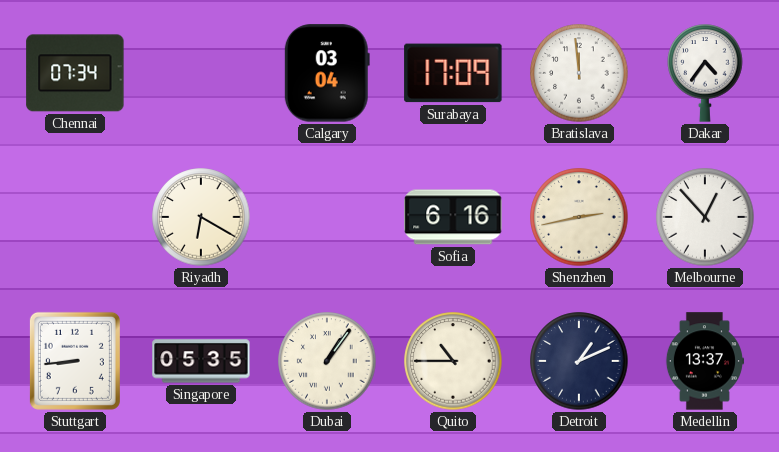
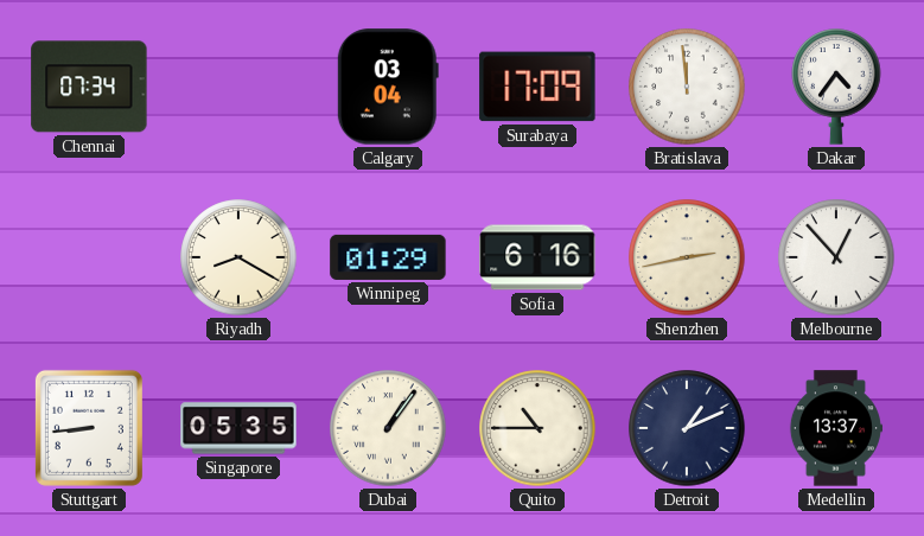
Riyadh: 6:20 -> 8:20 (238, 257)
Winnipeg: none -> 01:29 (388, 257)
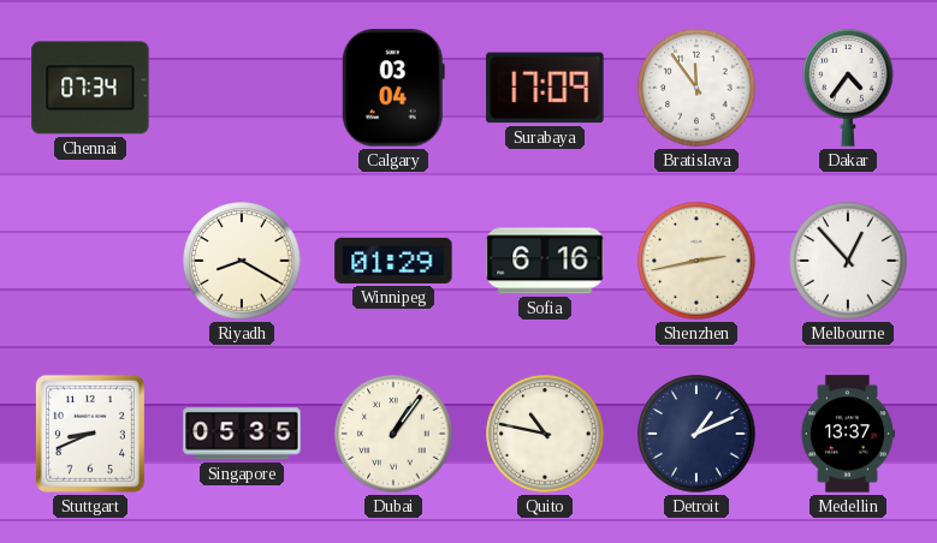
Bratislava: 11:59 -> 11:54 (696, 88)
Stuttgart: 8:44 -> 8:41 (90, 434)
Quito: 10:45 -> 10:47 (545, 434)
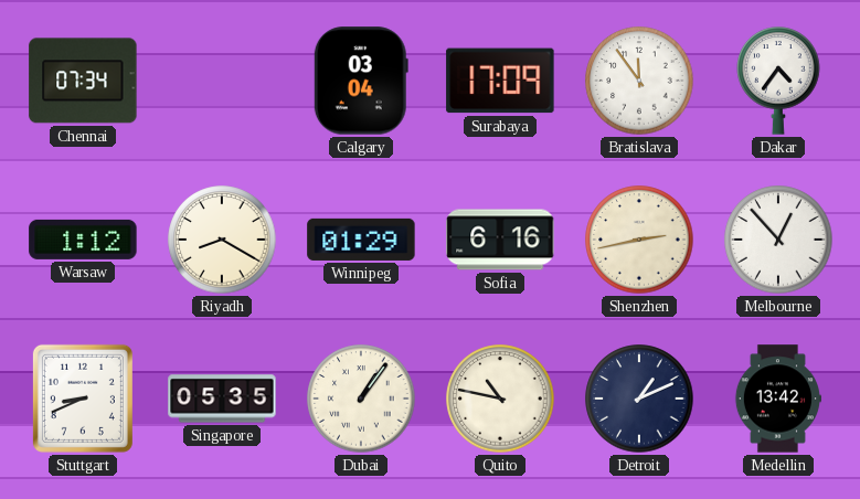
Warsaw: none -> 1:12 (83, 240)
Medellin: 13:37 -> 13:42 (777, 399)
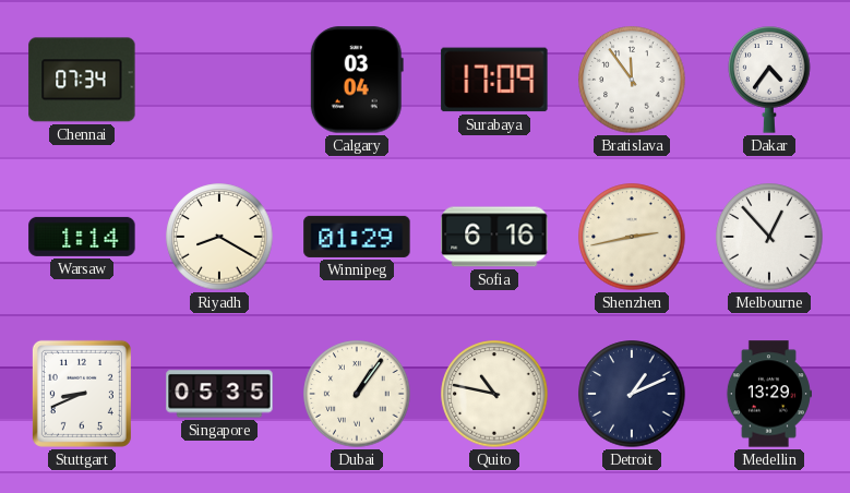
Warsaw: 1:12 -> 1:14 (82, 237)
Medellin: 13:42 -> 13:29 (768, 394)
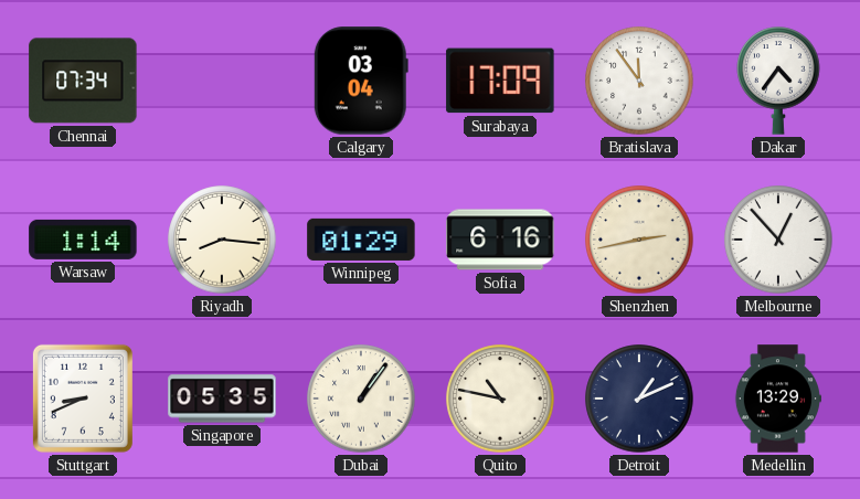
Riyadh: 8:20 -> 8:16 (222, 240)
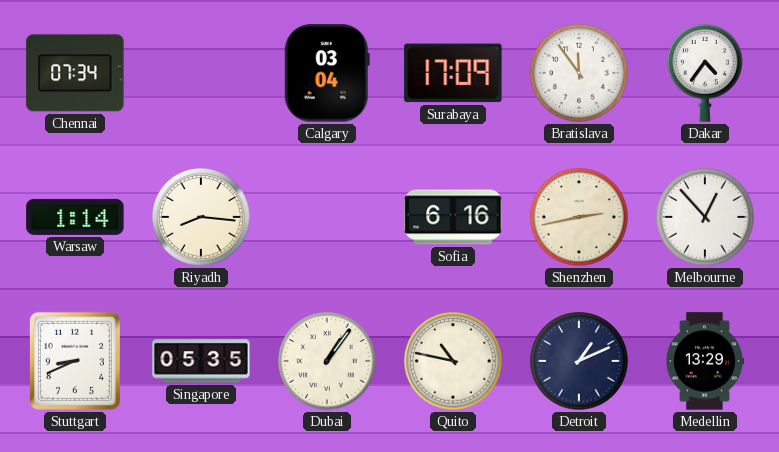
Winnipeg: 01:29 -> none (361, 240)
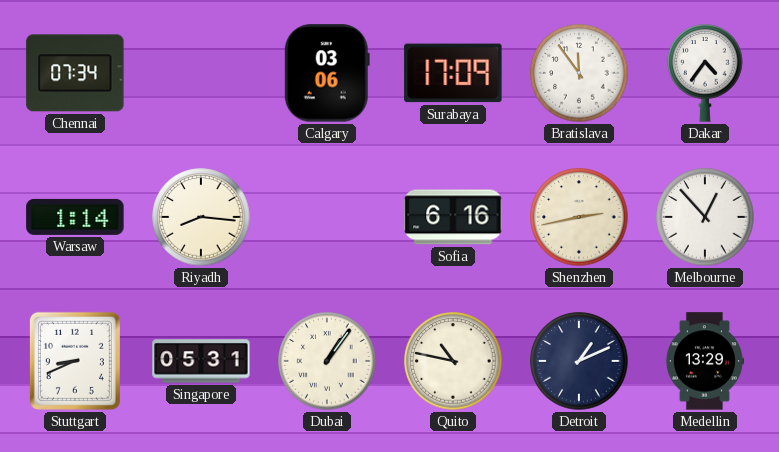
Calgary: 03:04 -> 03:06 (327, 73)
Singapore: 05:35 -> 05:31 (201, 361)
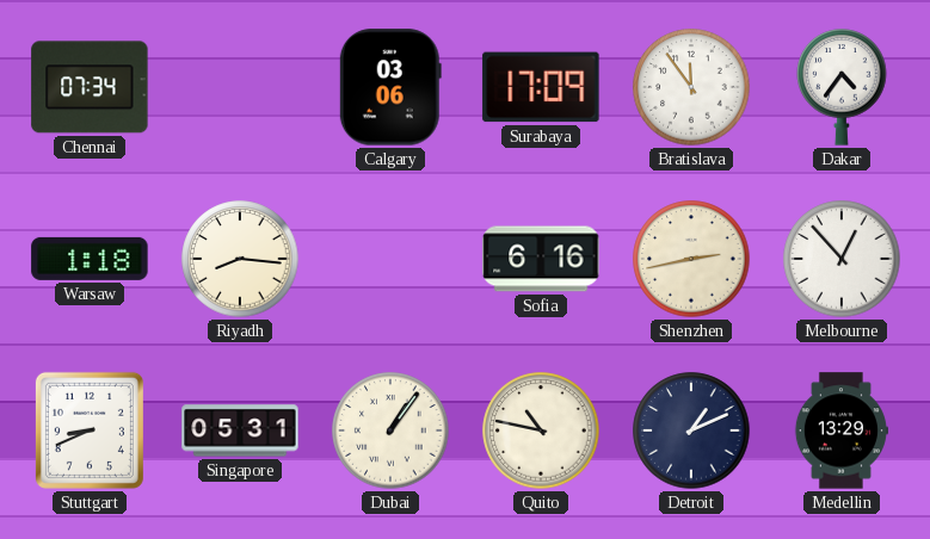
Warsaw: 1:14 -> 1:18 (90, 259)
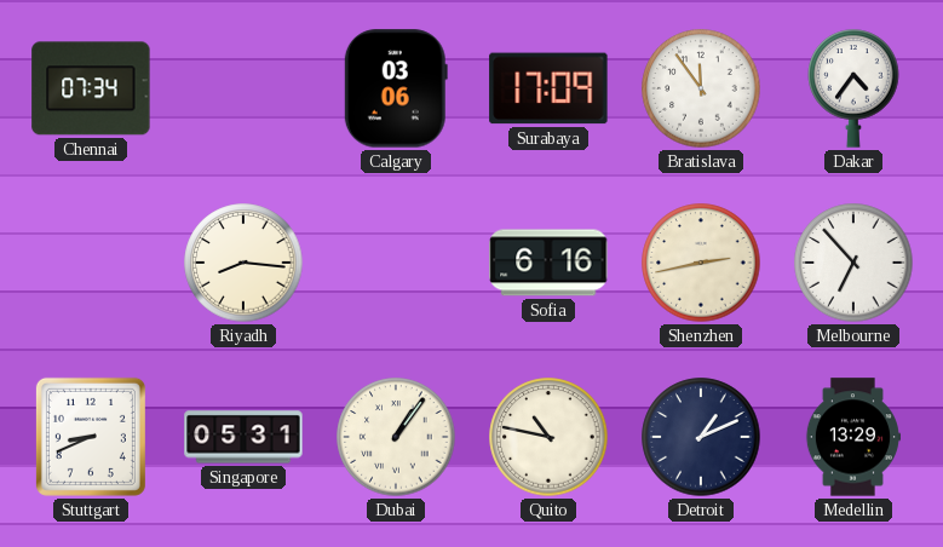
Warsaw: 1:18 -> none (90, 259)
Melbourne: 12:53 -> 6:53 (853, 263)
